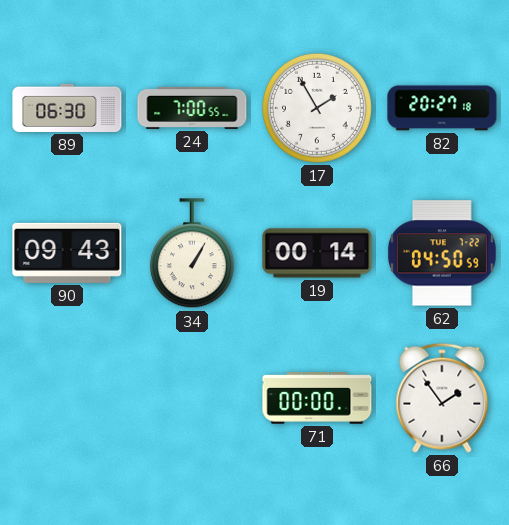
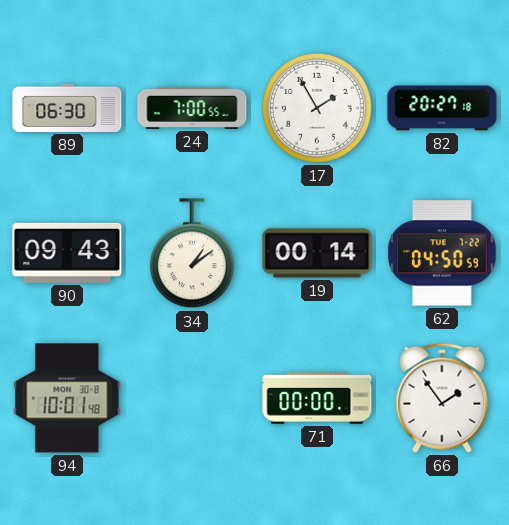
34: 1:05 -> 1:09 (192, 254)
94: none -> 10:01 (67, 398)
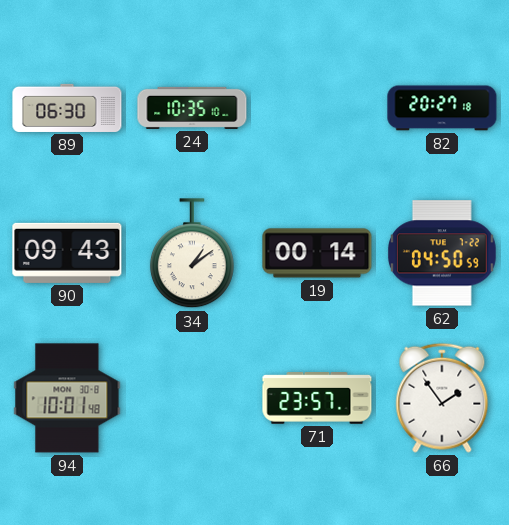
24: 7:00 -> 10:35 (192, 108)
17: 1:55 -> none (317, 108)
71: 00:00 -> 23:57 (317, 398)
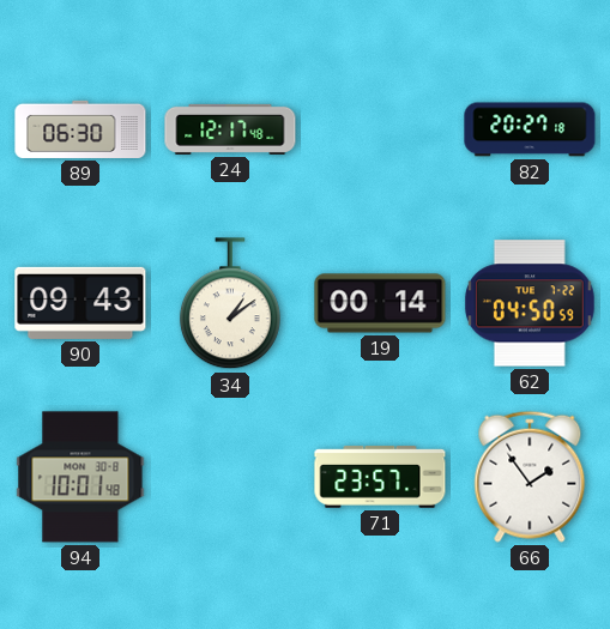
24: 10:35 -> 12:17 (230, 129)
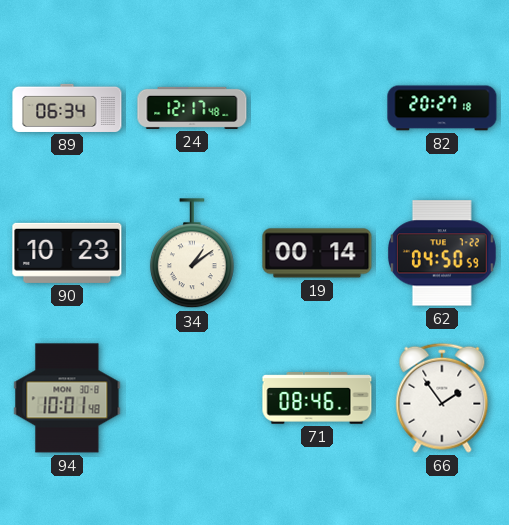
89: 06:30 -> 06:34 (67, 108)
90: 09:43 -> 10:23 (67, 253)
71: 23:57 -> 08:46 (317, 398)
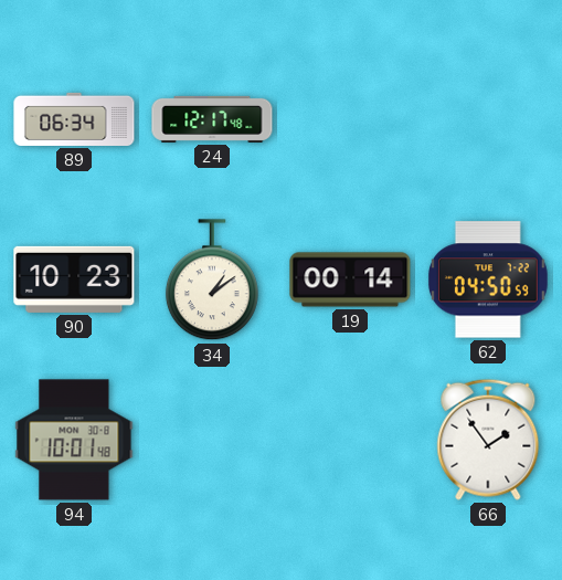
82: 20:27 -> none (442, 108)
71: 08:46 -> none (317, 398)
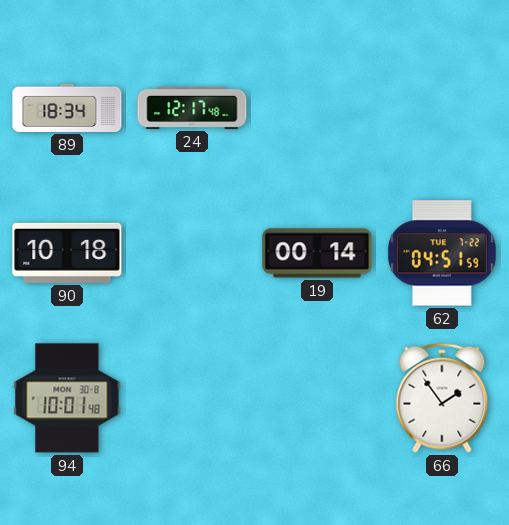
89: 06:34 -> 18:34 (67, 108)
90: 10:23 -> 10:18 (67, 253)
34: 1:09 -> none (212, 281)
62: 04:50 -> 04:51 (442, 253)
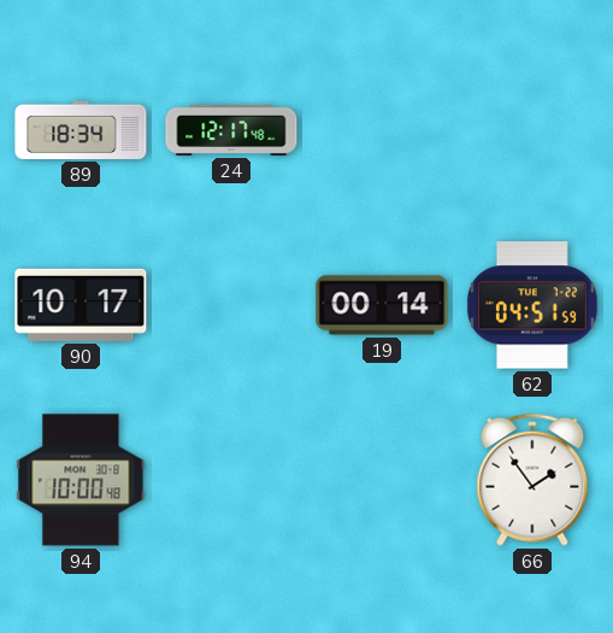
90: 10:18 -> 10:17 (81, 305)
94: 10:01 -> 10:00 (81, 480)
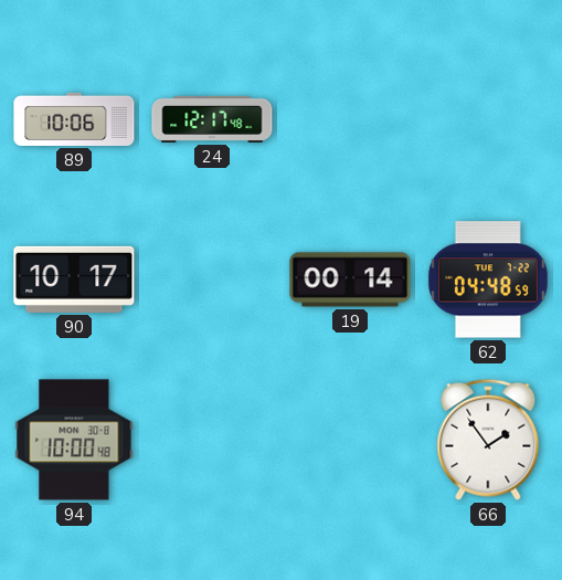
89: 18:34 -> 10:06 (74, 119)
62: 04:51 -> 04:48 (488, 280)
